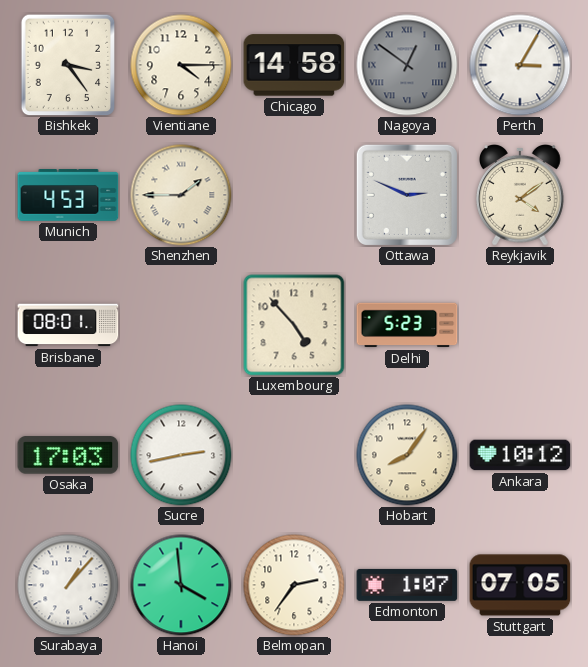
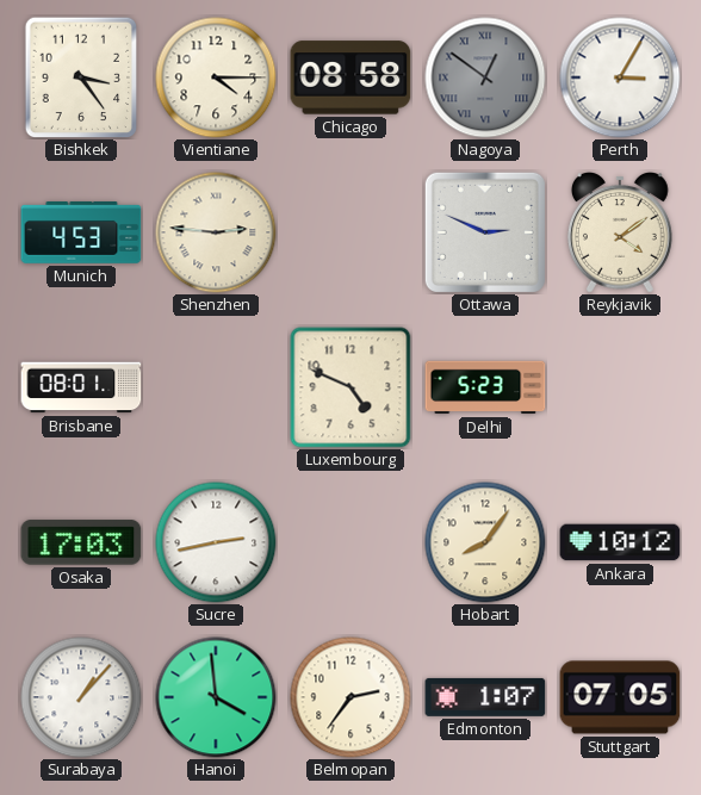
Chicago: 14:58 -> 08:58 (350, 77)
Shenzhen: 1:45 -> 2:46 (216, 232)
Luxembourg: 4:53 -> 4:49 (350, 387)
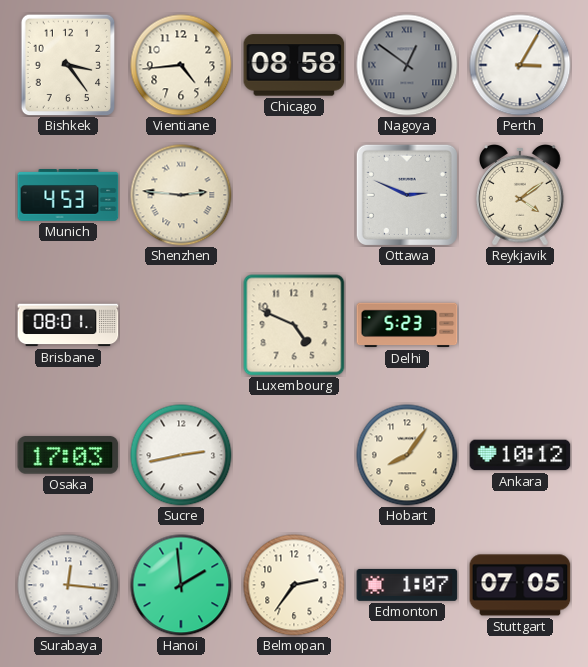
Vientiane: 4:15 -> 4:44 (181, 65)
Surabaya: 1:07 -> 12:16 (68, 585)
Hanoi: 3:59 -> 1:59 (181, 585)
